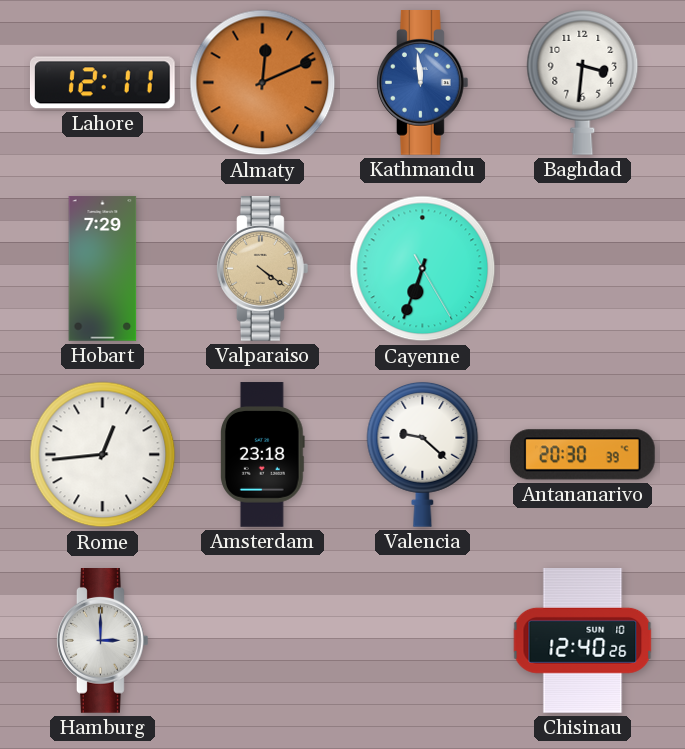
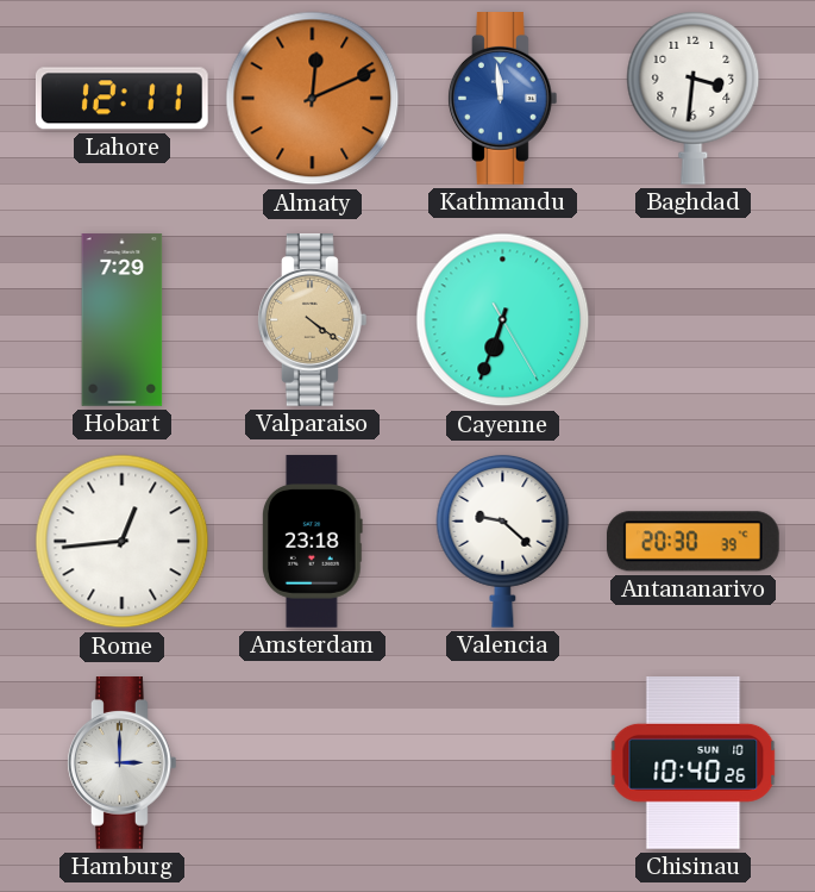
Chisinau: 12:40 -> 10:40 (694, 763)
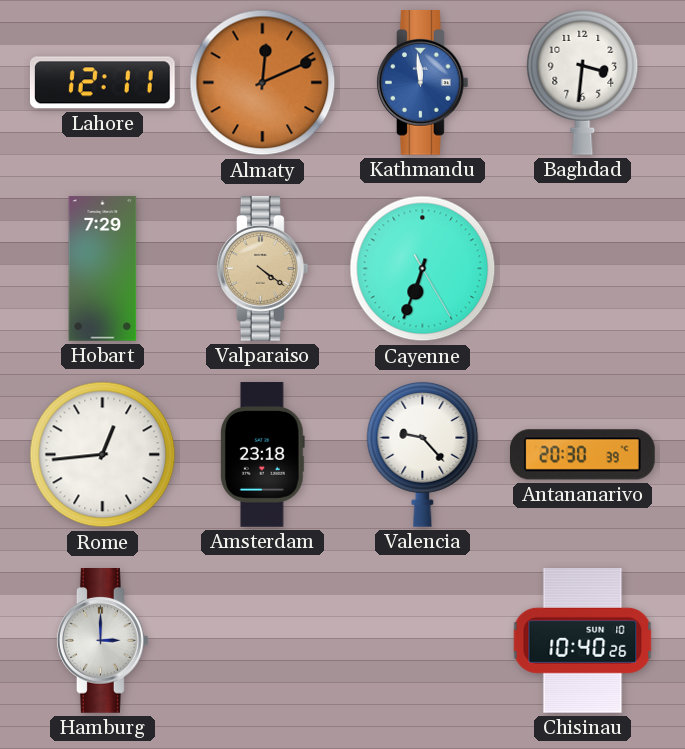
Valencia: 9:22 -> 9:23 (423, 454)
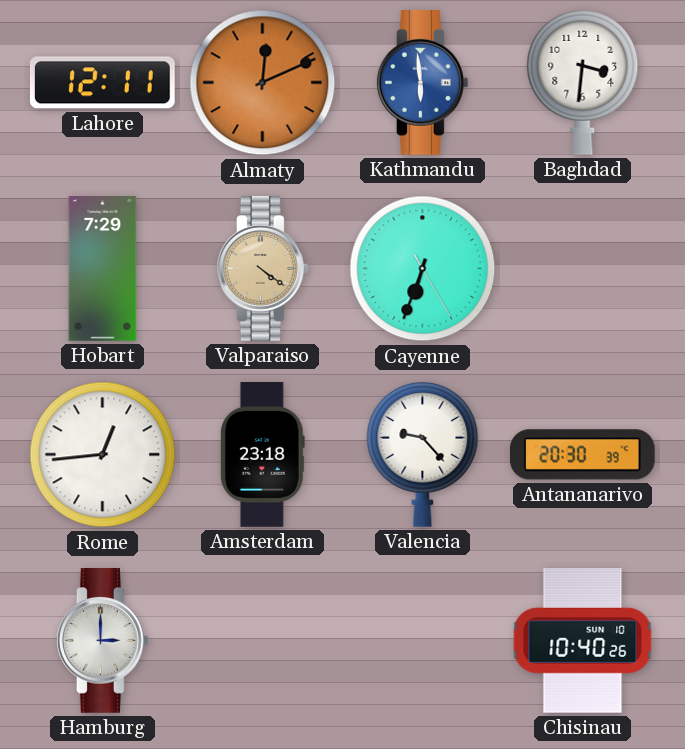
Kathmandu: 11:59 -> 5:59 (422, 83)
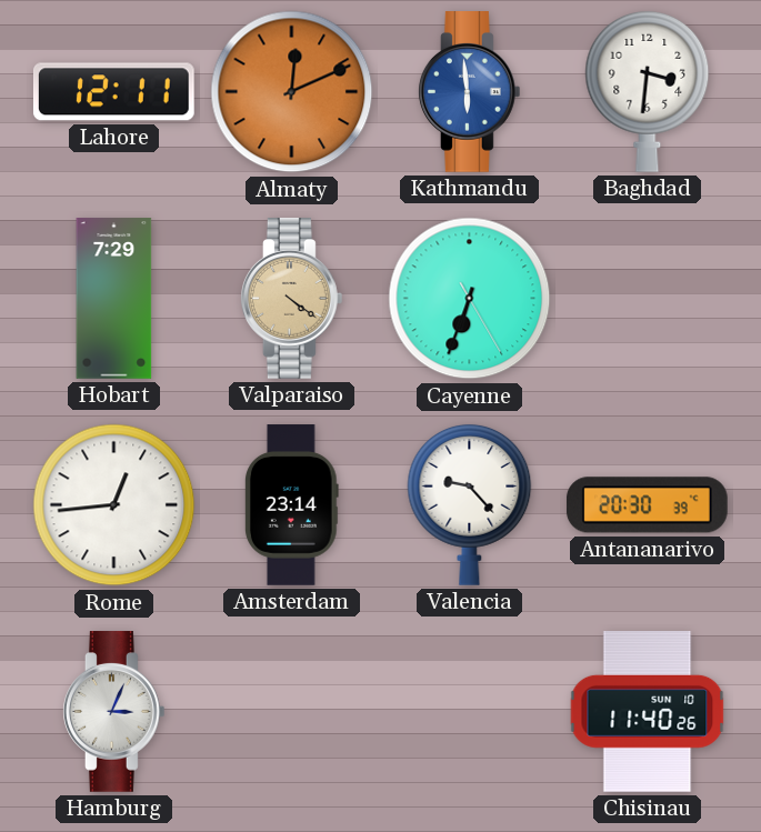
Amsterdam: 23:18 -> 23:14 (291, 505)
Hamburg: 3:00 -> 3:04 (113, 712)
Chisinau: 10:40 -> 11:40 (648, 712)
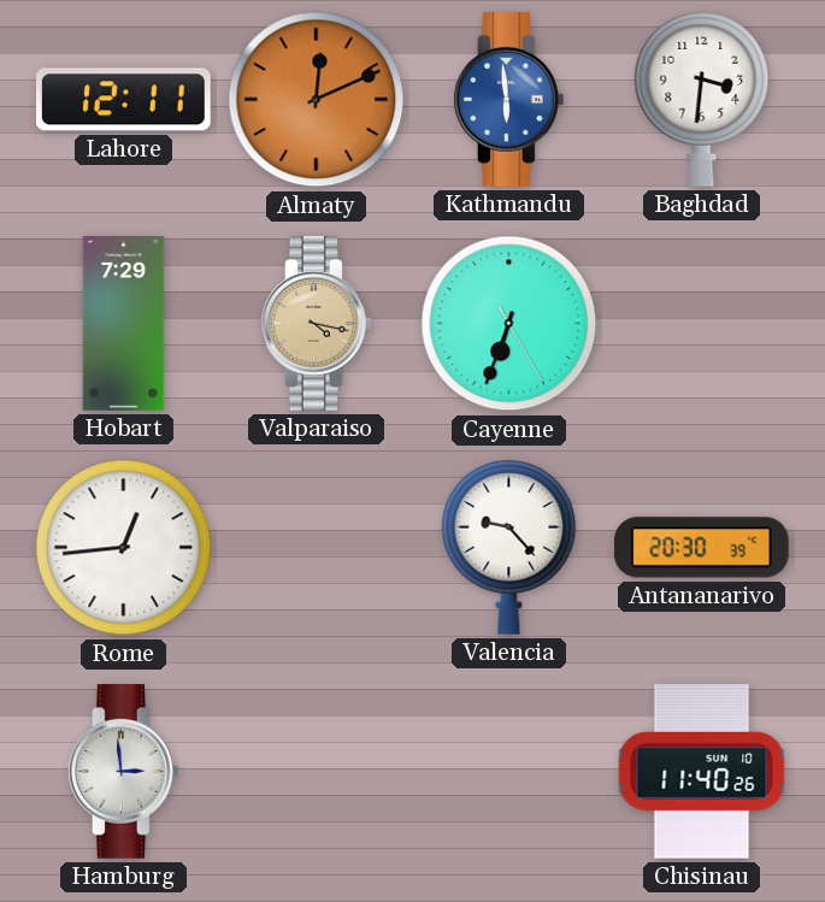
Valparaiso: 4:21 -> 4:17 (316, 324)
Amsterdam: 23:14 -> none (291, 505)
Hamburg: 3:04 -> 2:59 (123, 772)
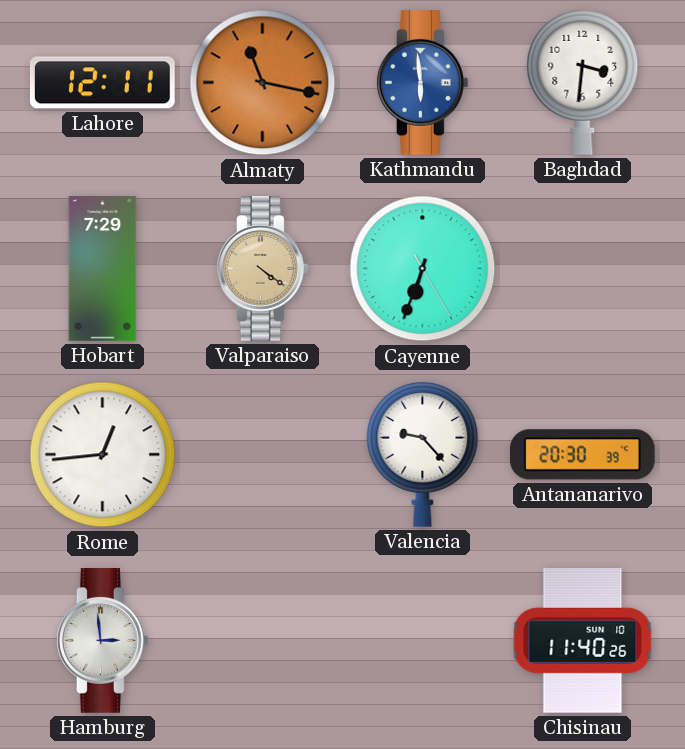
Almaty: 12:11 -> 11:17 (263, 83)
Valparaiso: 4:17 -> 4:21 (262, 269)
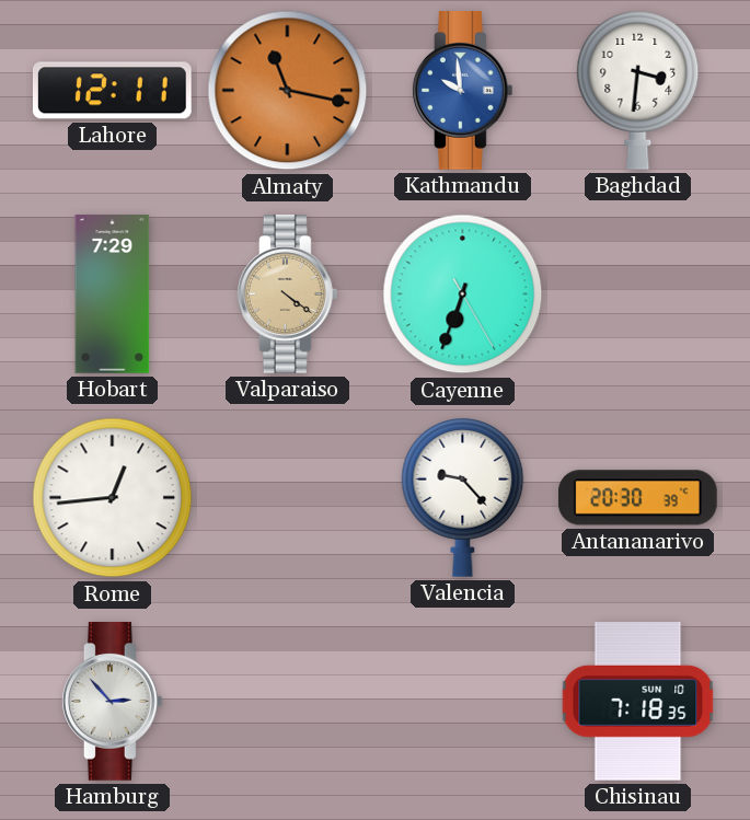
Kathmandu: 5:59 -> 9:59 (462, 91)
Hamburg: 2:59 -> 2:53 (112, 702)
Chisinau: 11:40 -> 7:18 (638, 702)
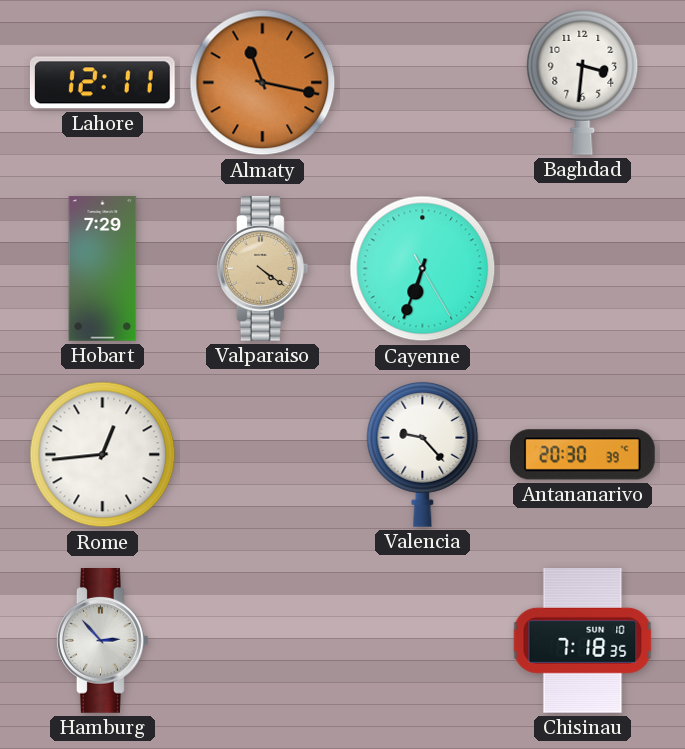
Kathmandu: 9:59 -> none (462, 91)
